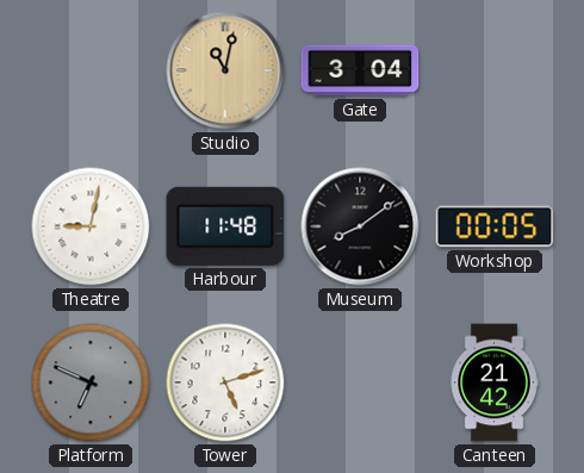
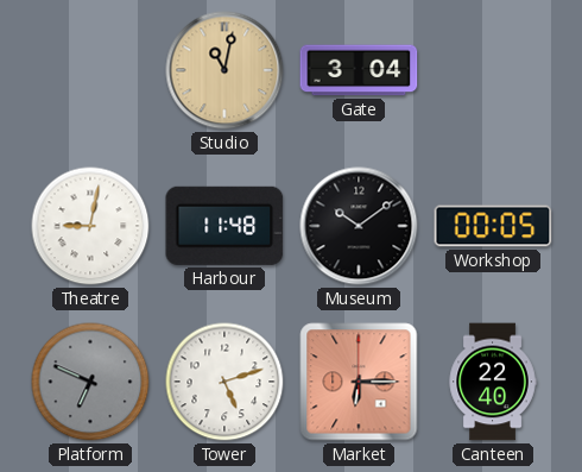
Museum: 8:09 -> 10:09 (359, 226)
Market: none -> 6:15 (359, 382)
Canteen: 21:42 -> 22:40 (493, 382)
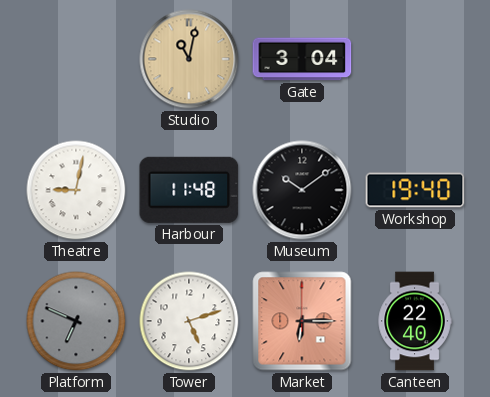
Workshop: 00:05 -> 19:40 (415, 190)
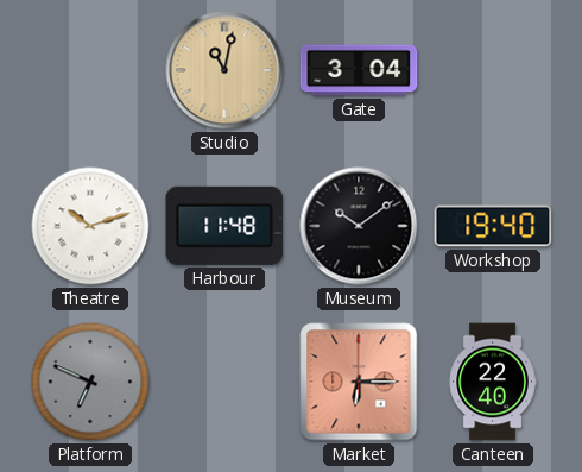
Theatre: 9:02 -> 10:12 (90, 226)
Tower: 5:12 -> none (189, 321)
